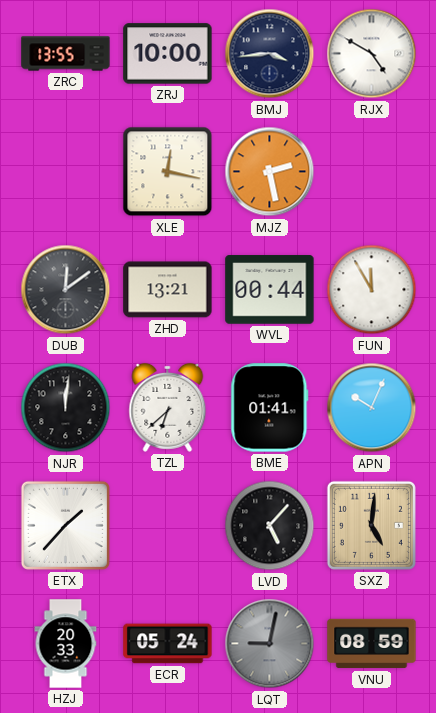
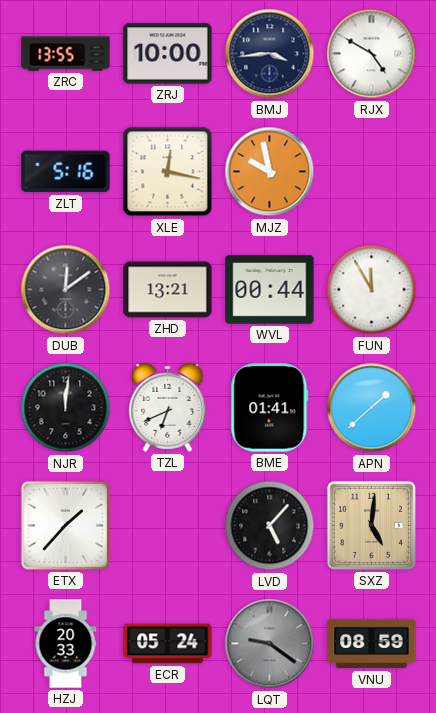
ZLT: none -> 5:16 (66, 172)
MJZ: 2:28 -> 9:58 (270, 172)
TZL: 6:38 -> 6:41 (168, 407)
APN: 10:04 -> 1:38 (372, 408)
LQT: 9:02 -> 9:21 (270, 644)
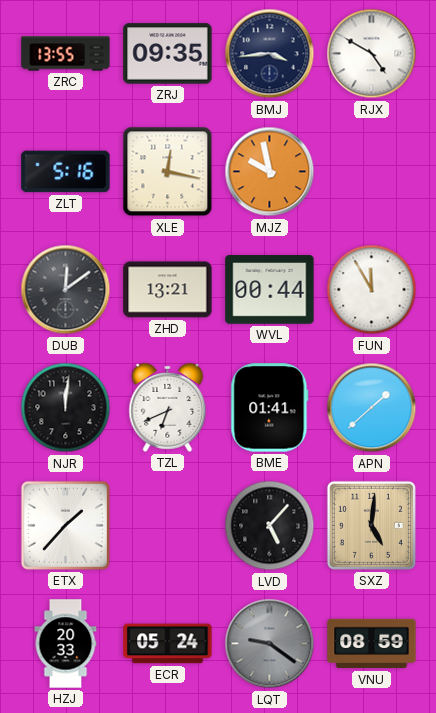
ZRJ: 10:00 -> 09:35 (168, 54)
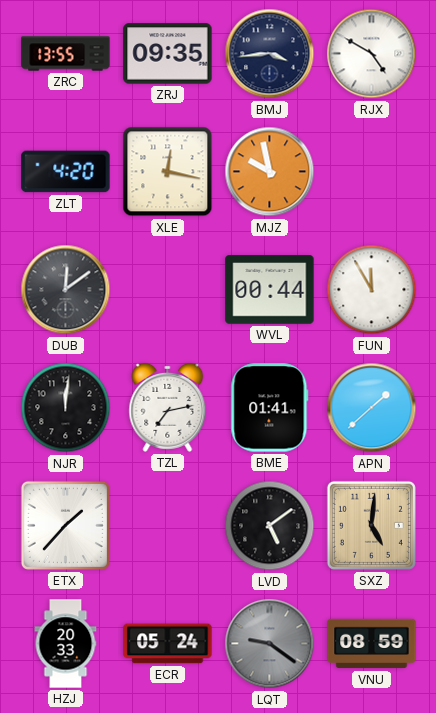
ZLT: 5:16 -> 4:20 (66, 172)
ZHD: 13:21 -> none (168, 290)
TZL: 6:41 -> 7:13 (168, 407)
LVD: 5:07 -> 5:09 (270, 526)
